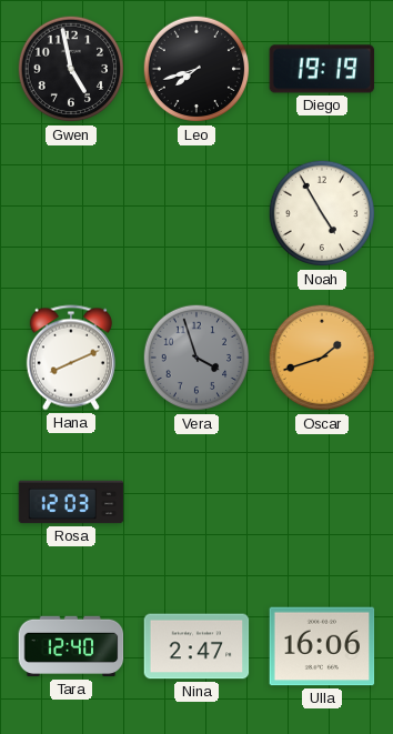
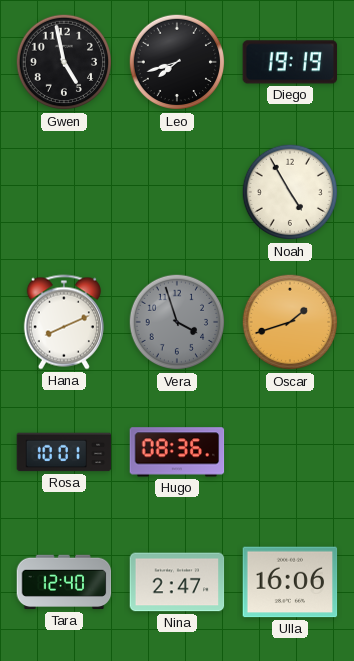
Rosa: 12:03 -> 10:01 (64, 452)
Hugo: none -> 08:36 (177, 452)
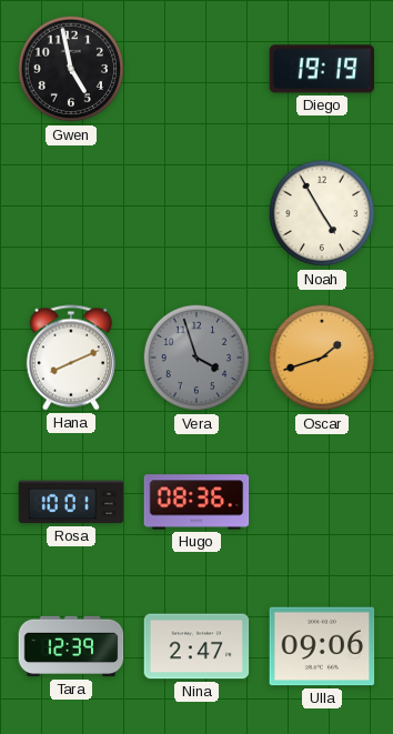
Leo: 7:42 -> none (177, 62)
Tara: 12:40 -> 12:39 (71, 646)
Ulla: 16:06 -> 09:06 (322, 646)
